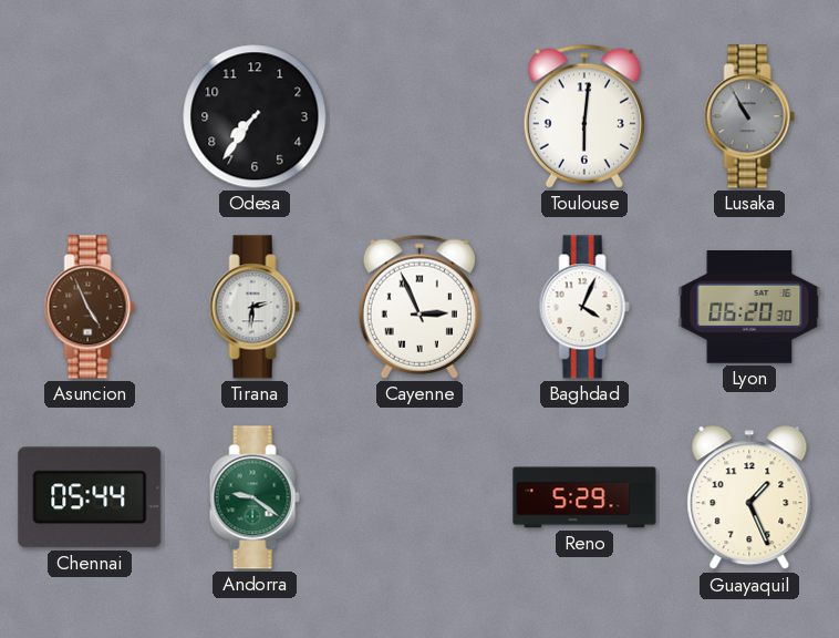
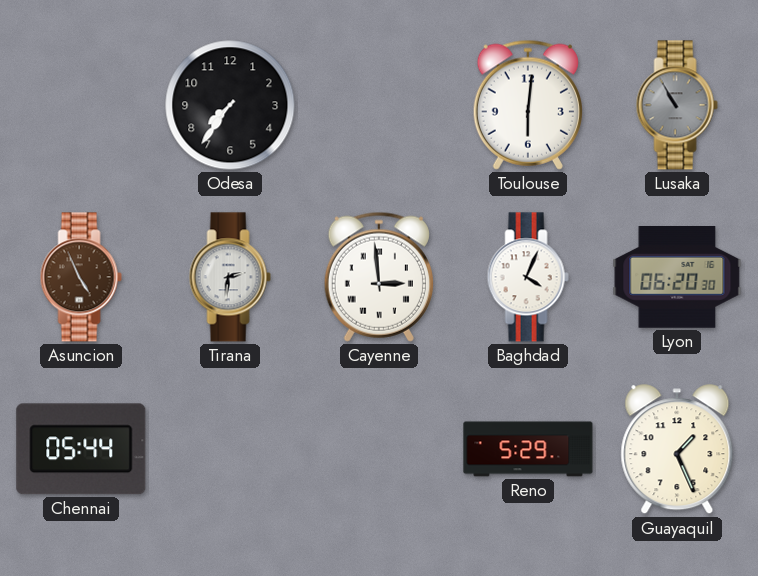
Cayenne: 2:56 -> 2:59 (379, 277)
Andorra: 9:21 -> none (255, 497)
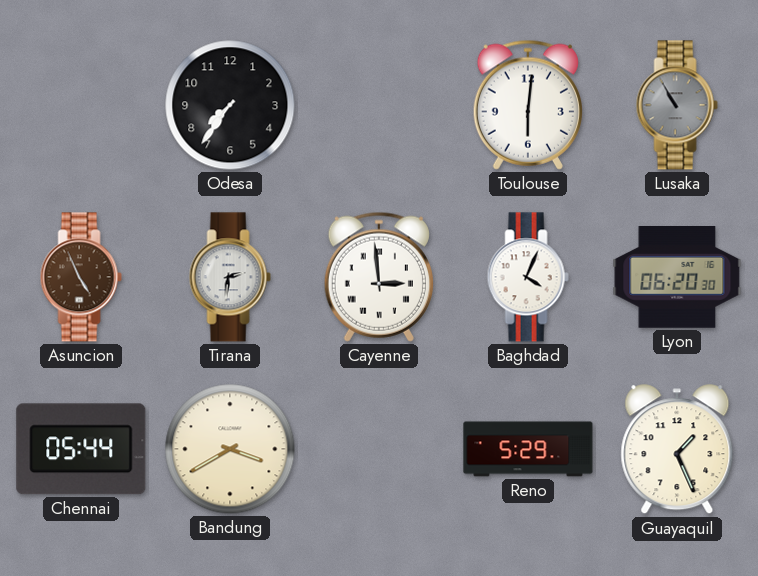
Bandung: none -> 3:40 (230, 449)
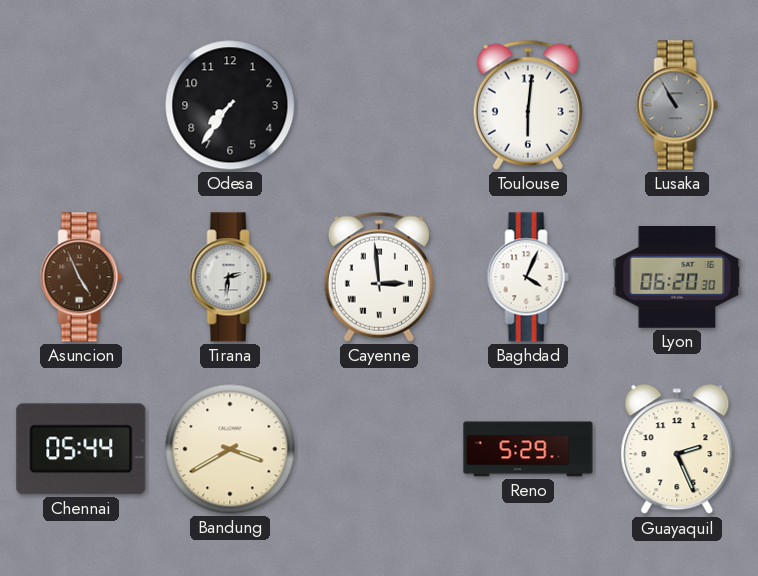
Guayaquil: 1:26 -> 2:26 (677, 450)
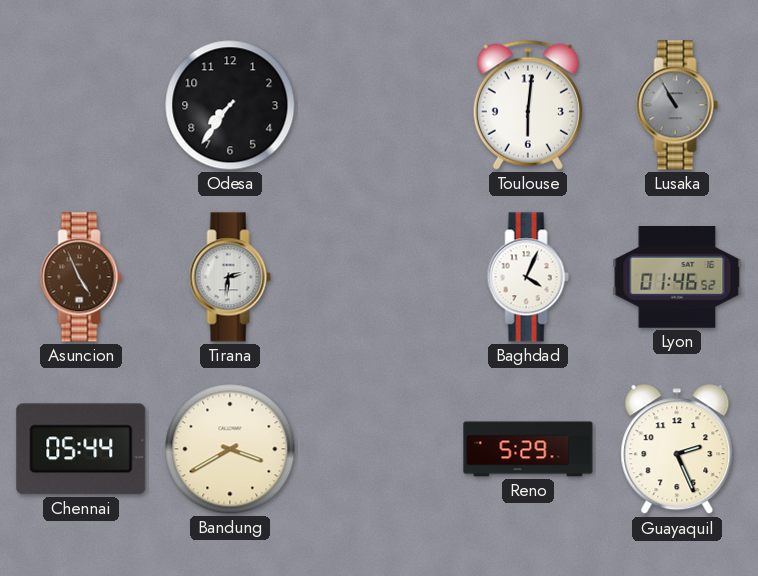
Cayenne: 2:59 -> none (379, 277)
Lyon: 06:20 -> 01:46 (677, 278)
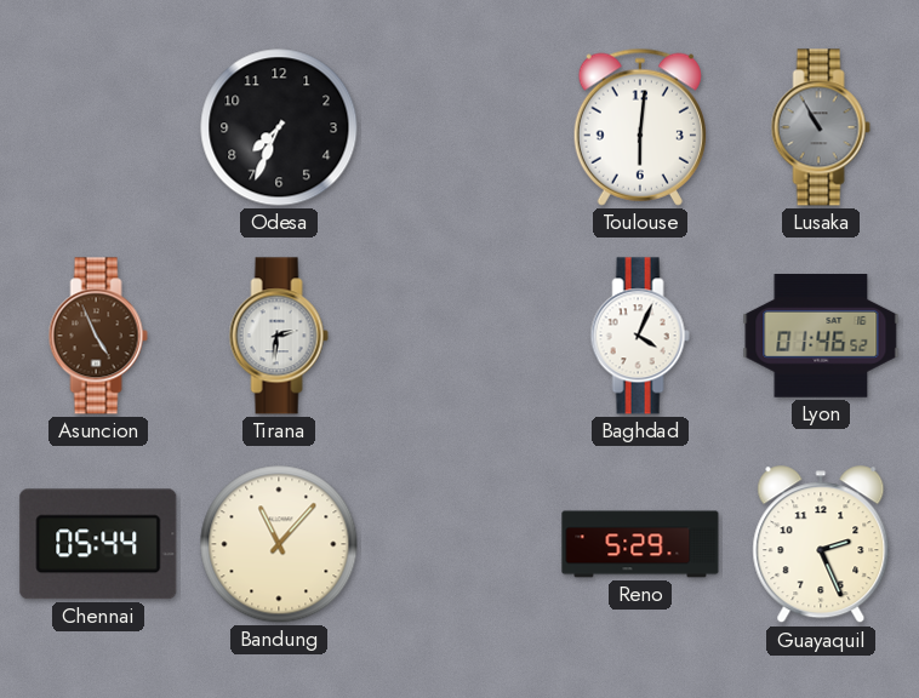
Odesa: 7:36 -> 7:34 (279, 127)
Bandung: 3:40 -> 11:07 (279, 544)
